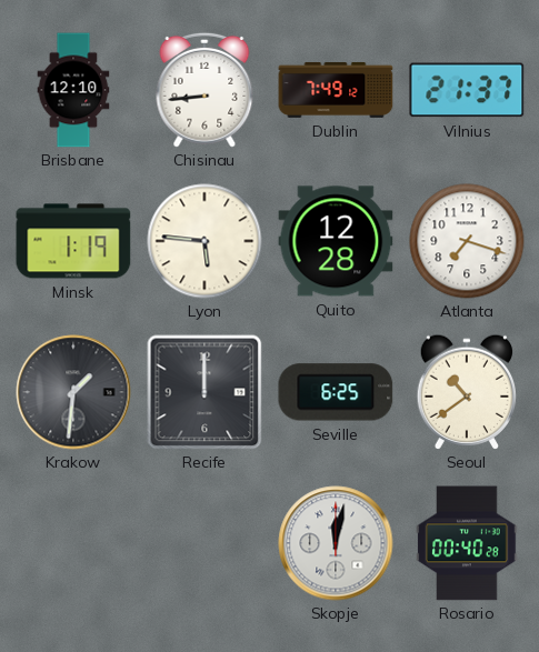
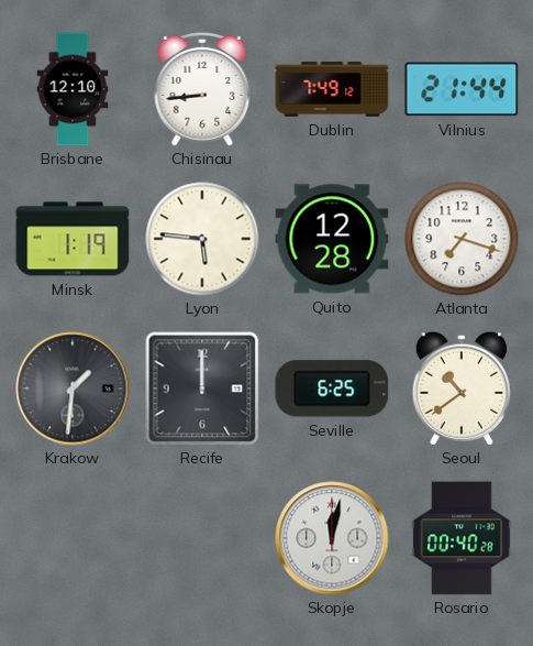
Vilnius: 21:37 -> 21:44 (462, 89)
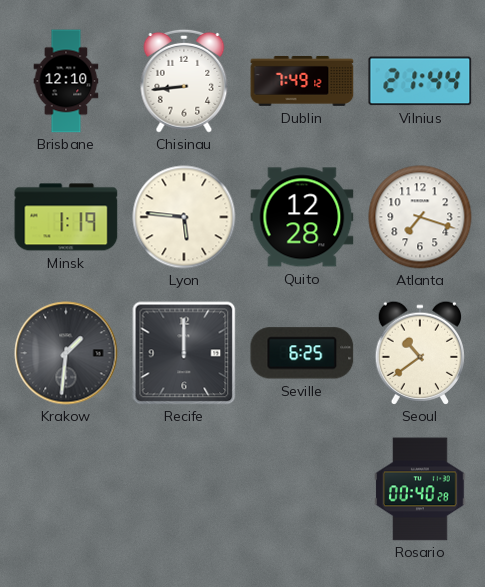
Skopje: 12:02 -> none (332, 538)
